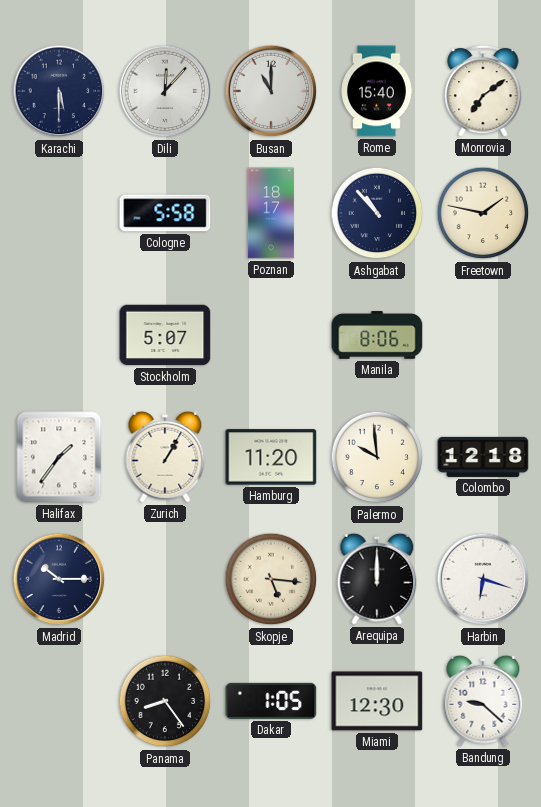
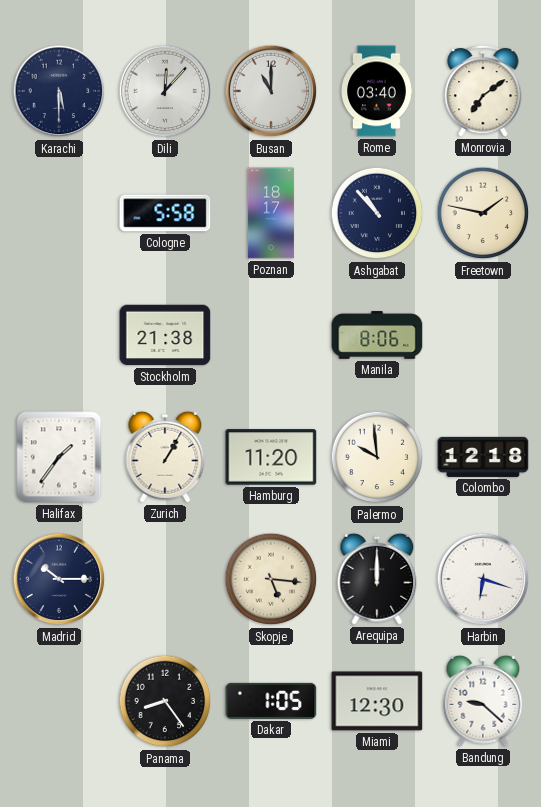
Rome: 15:40 -> 03:40 (377, 91)
Stockholm: 5:07 -> 21:38 (165, 335)
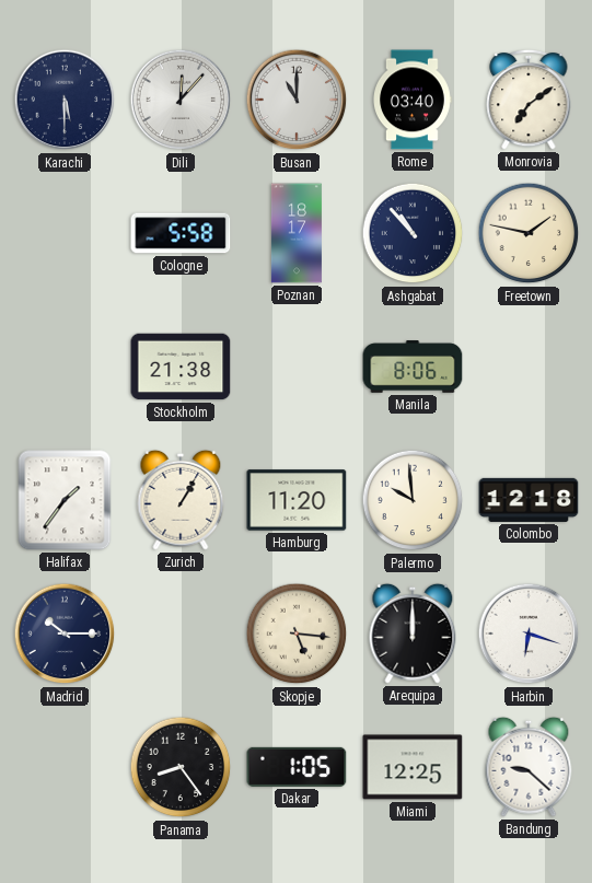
Miami: 12:30 -> 12:25 (413, 767)
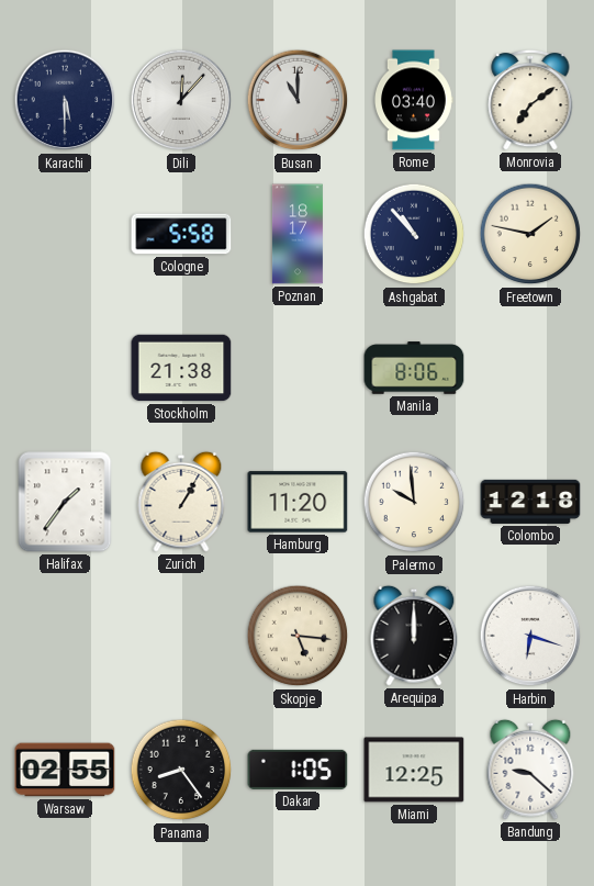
Madrid: 10:15 -> none (65, 634)
Warsaw: none -> 02:55 (65, 770)
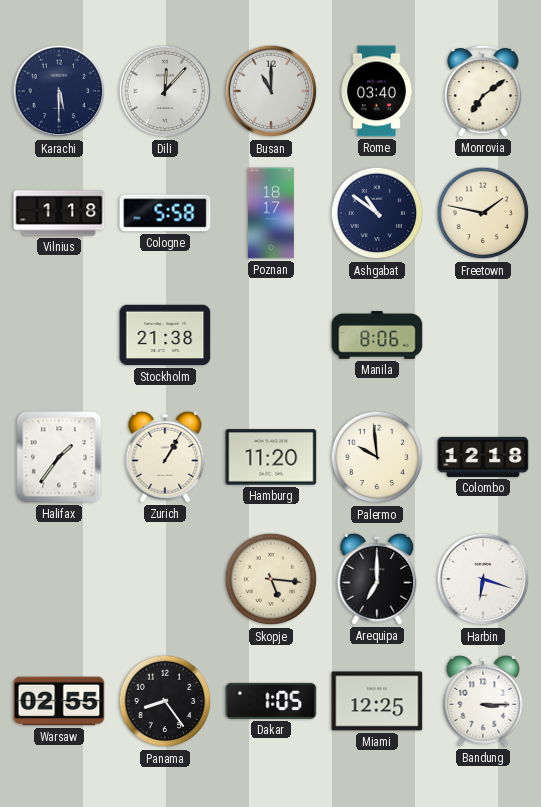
Vilnius: none -> 1:18 (59, 213)
Ashgabat: 10:53 -> 10:51 (377, 213)
Arequipa: 12:00 -> 7:00 (377, 579)
Bandung: 9:22 -> 3:15 (483, 701)
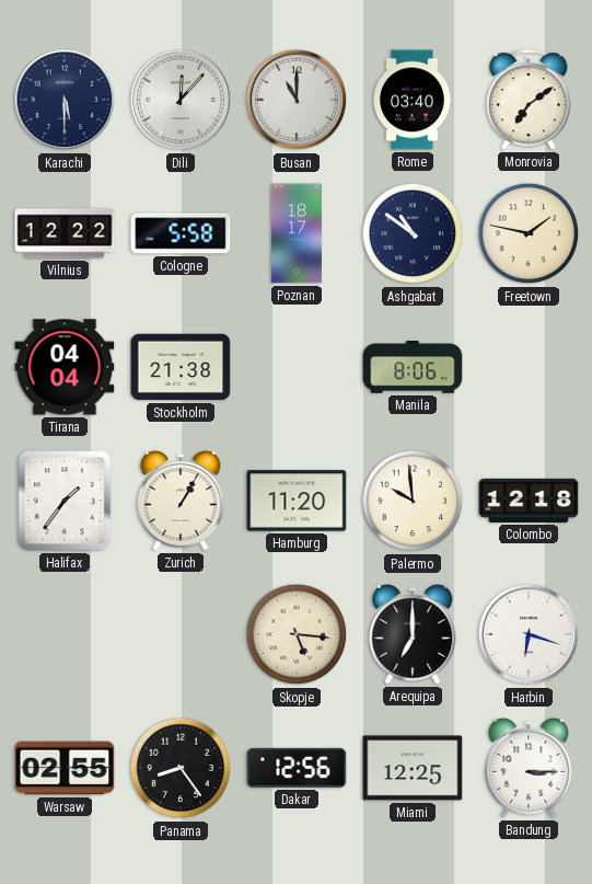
Vilnius: 1:18 -> 12:22 (65, 233)
Tirana: none -> 04:04 (65, 367)
Dakar: 1:05 -> 12:56 (297, 768)
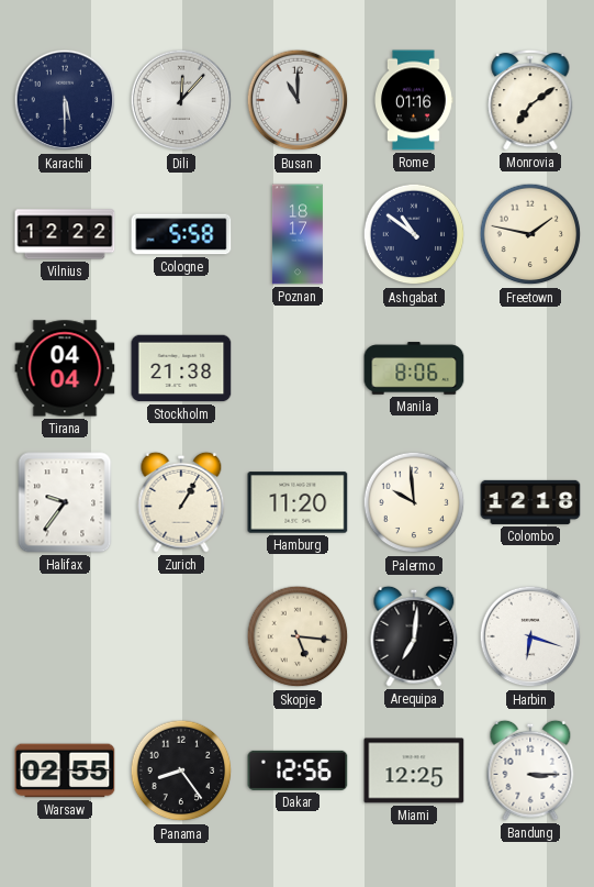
Rome: 03:40 -> 01:16 (414, 100)
Halifax: 1:36 -> 9:36 (65, 502)
Arequipa: 7:00 -> 7:01 (414, 636)
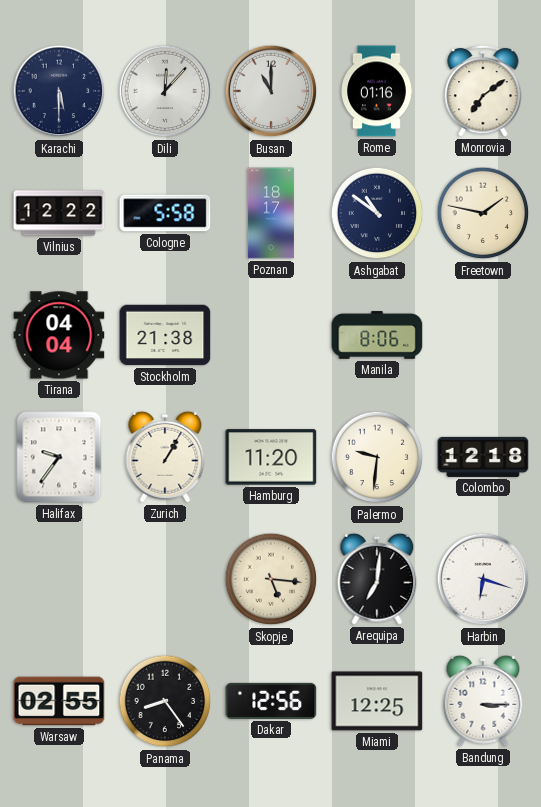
Palermo: 9:59 -> 9:31 (377, 457)
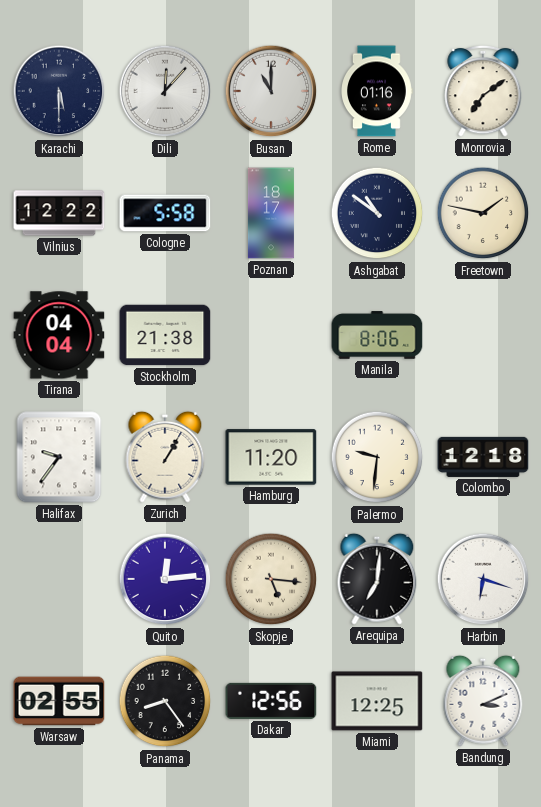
Quito: none -> 12:14 (165, 579)
Bandung: 3:15 -> 3:11 (483, 701)
